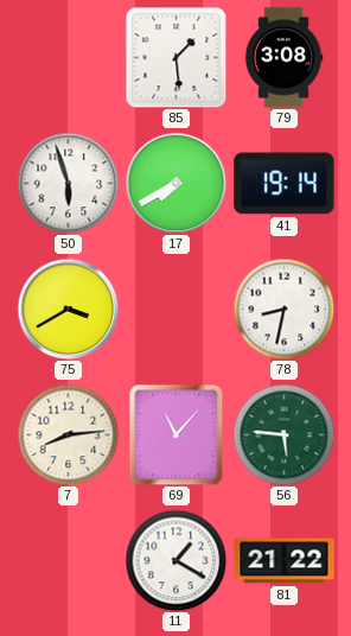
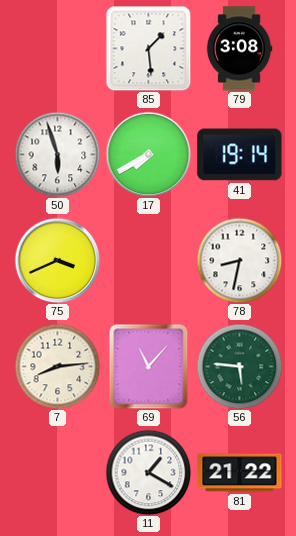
75: 3:40 -> 3:41 (57, 260)
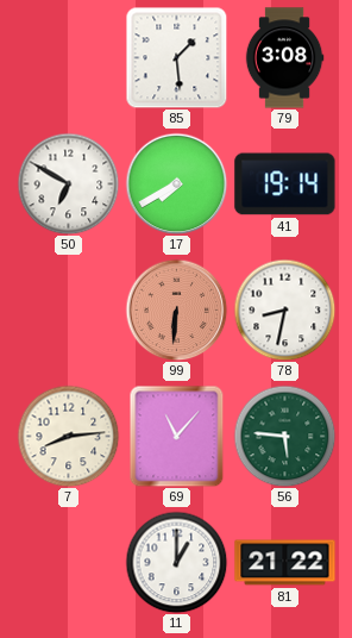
50: 5:57 -> 6:50 (68, 183)
75: 3:41 -> none (57, 260)
99: none -> 6:31 (176, 309)
11: 1:20 -> 1:00 (176, 562)
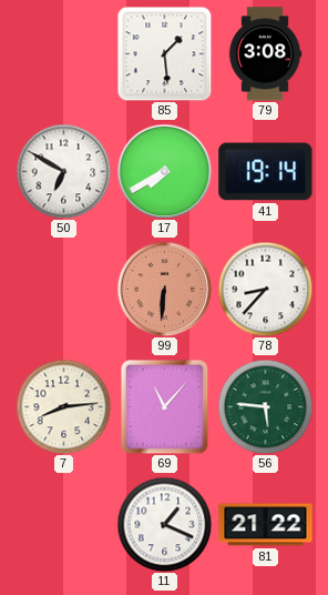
78: 8:32 -> 8:37 (265, 289)
11: 1:00 -> 1:19 (164, 524)
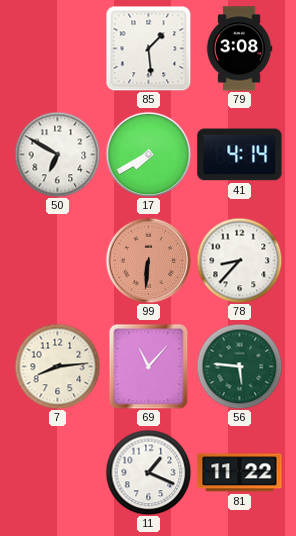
41: 19:14 -> 4:14 (240, 155)
81: 21:22 -> 11:22 (240, 473)
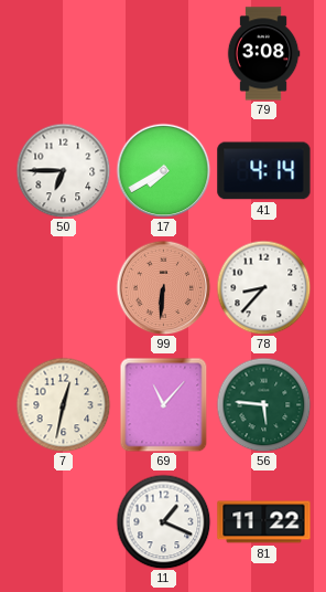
85: 1:29 -> none (148, 48)
50: 6:50 -> 6:45 (63, 170)
7: 8:14 -> 12:32 (63, 404)
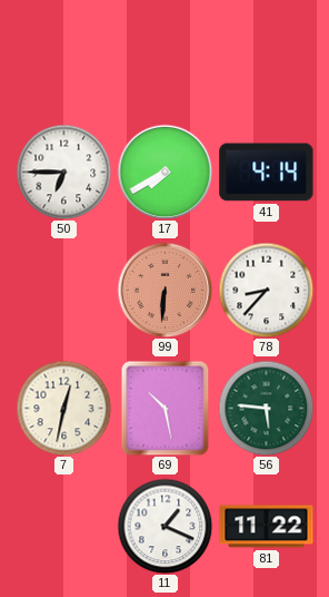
79: 3:08 -> none (263, 54)
69: 11:07 -> 10:28 (166, 408)
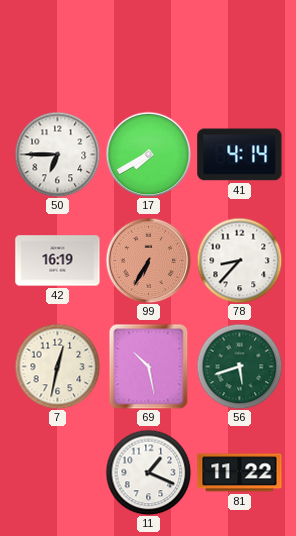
42: none -> 16:19 (58, 261)
99: 6:31 -> 6:35 (148, 260)
56: 5:46 -> 5:42 (239, 366)
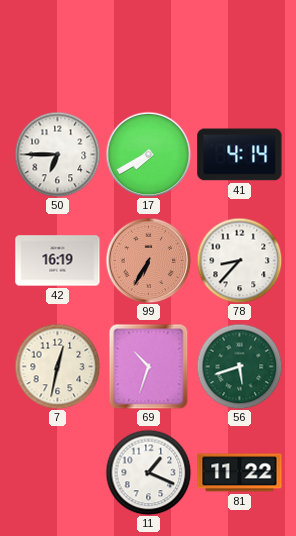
69: 10:28 -> 10:33 (149, 366)
